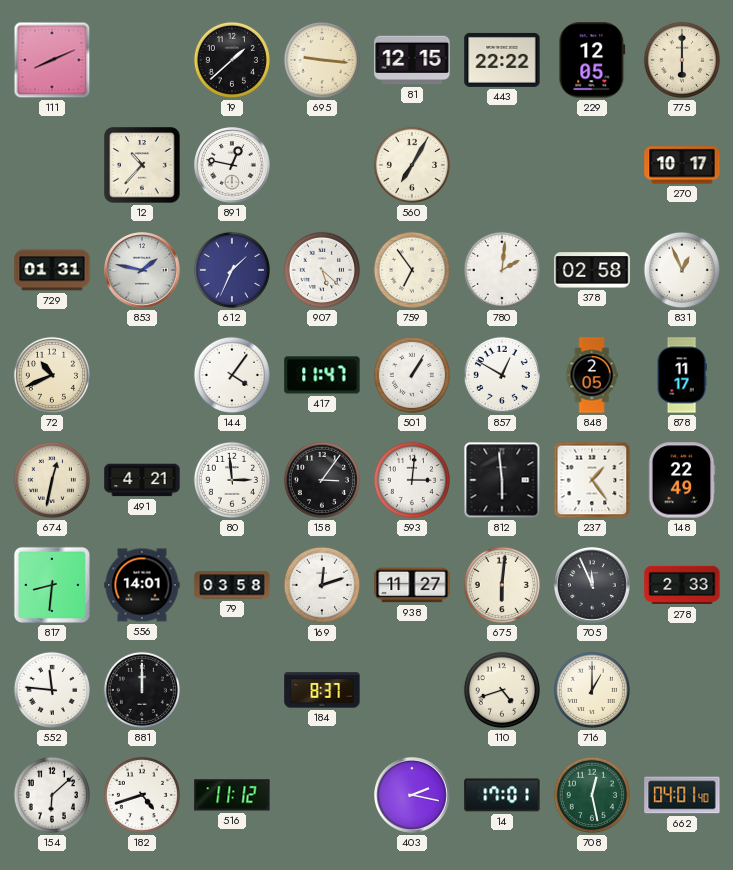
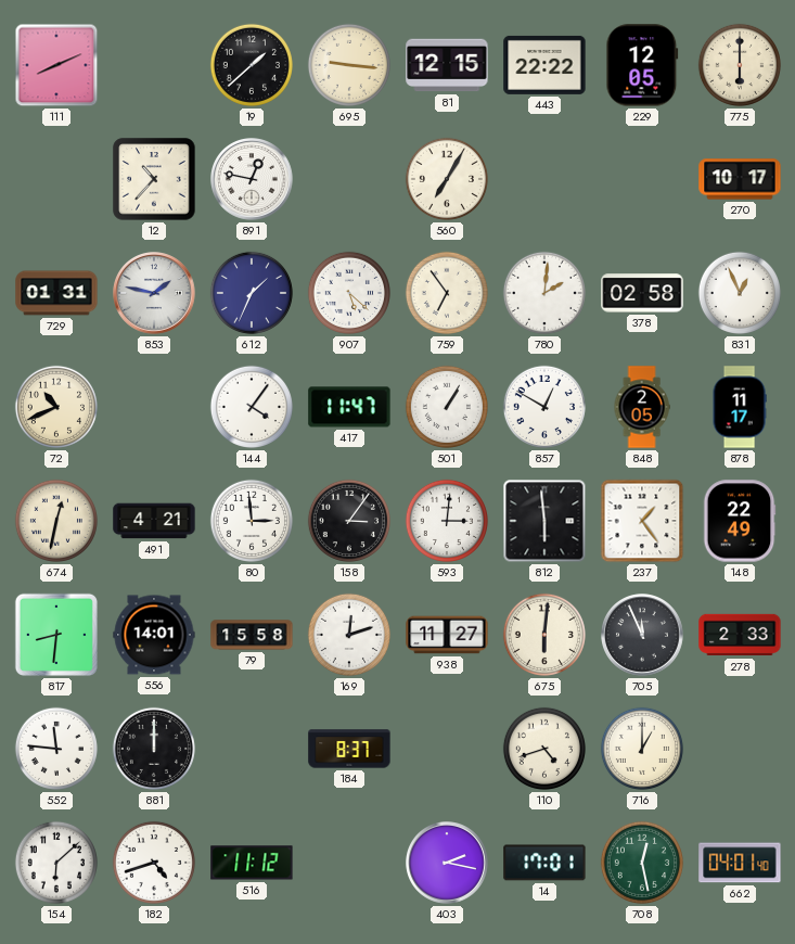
79: 03:58 -> 15:58 (252, 635)
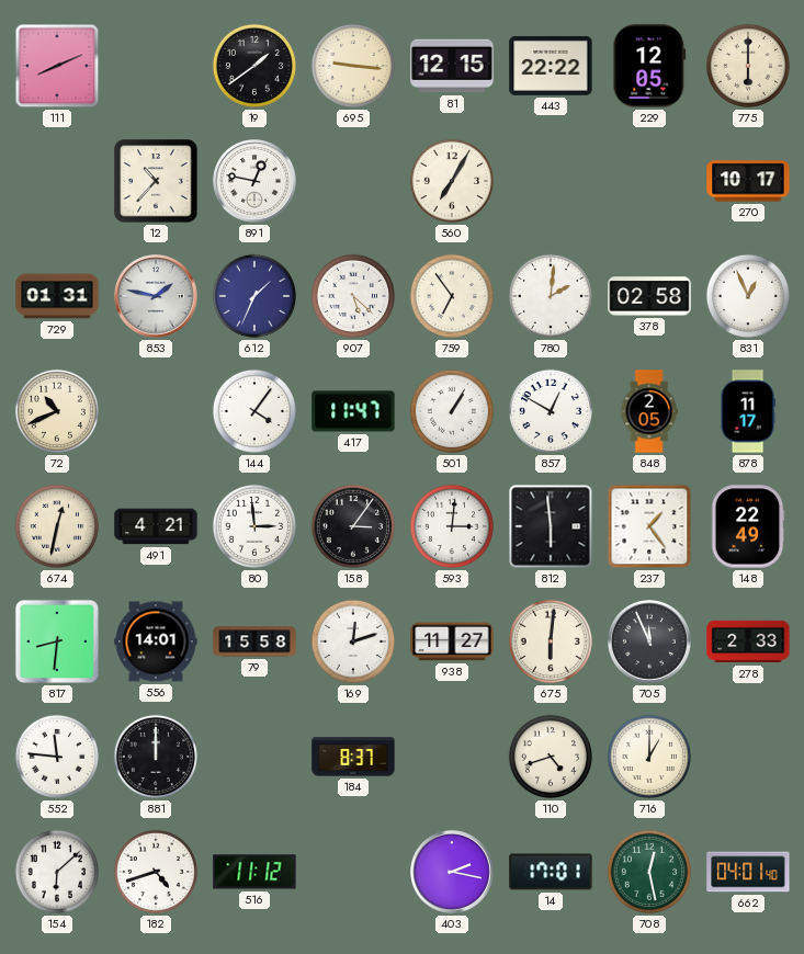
19: 1:38 -> 1:39 (254, 66)
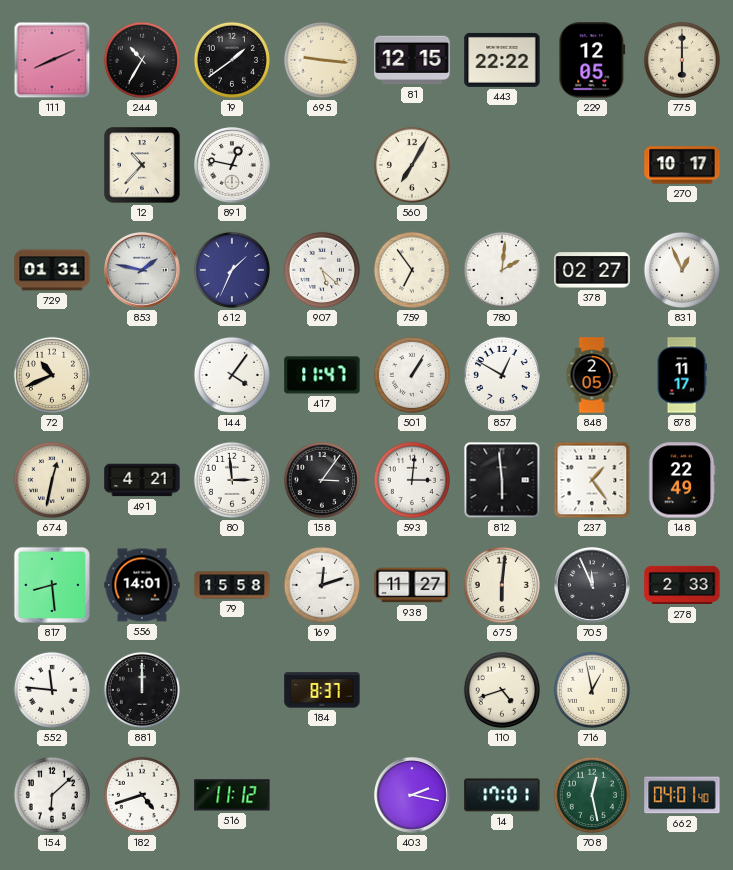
244: none -> 10:35 (142, 60)
378: 02:58 -> 02:27 (592, 270)
817: 8:31 -> 8:29 (52, 585)
716: 1:00 -> 12:58 (592, 690)
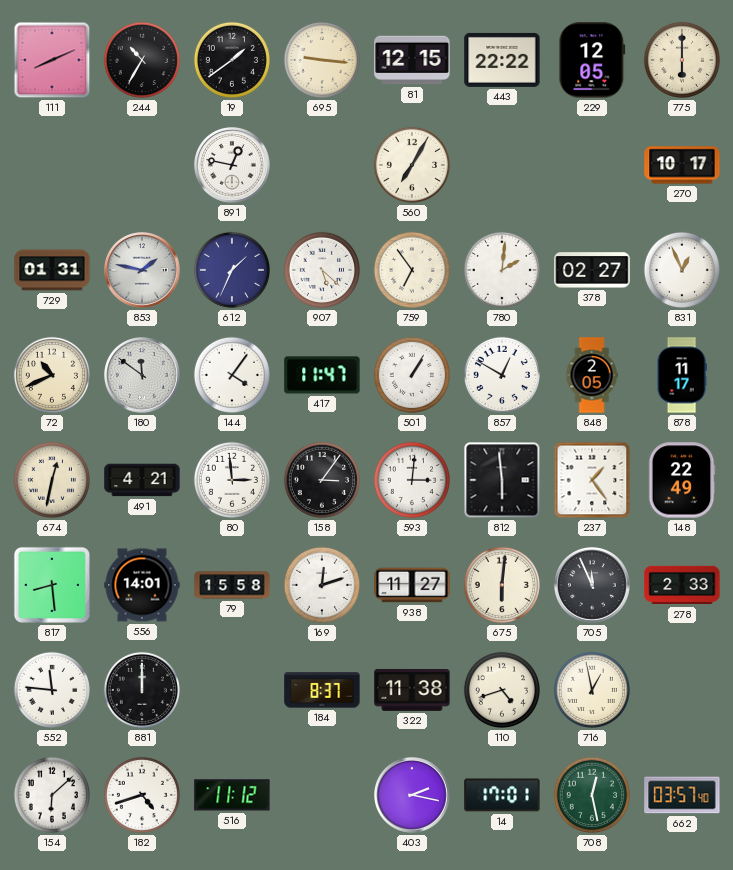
12: 10:37 -> none (142, 165)
180: none -> 11:51 (143, 376)
322: none -> 11:38 (412, 690)
662: 04:01 -> 03:57 (682, 795)
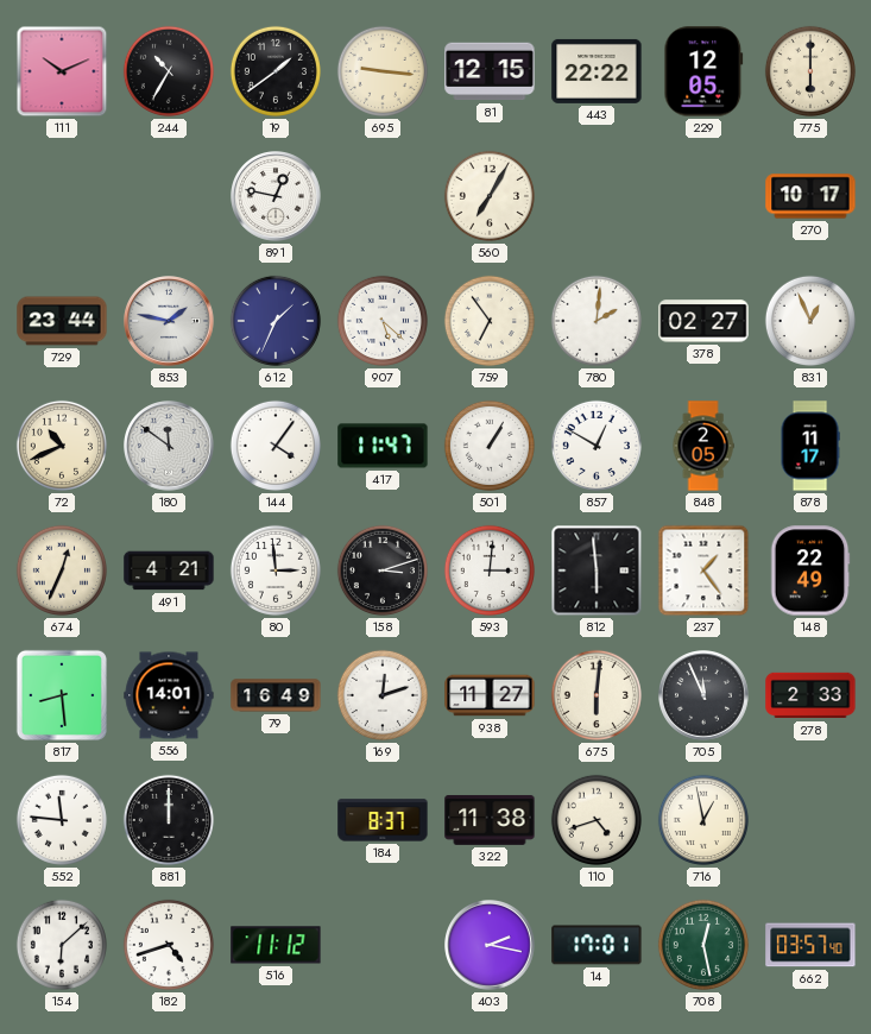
111: 8:11 -> 10:11 (62, 71)
729: 01:31 -> 23:44 (62, 321)
674: 12:32 -> 12:34 (62, 570)
158: 3:06 -> 3:12 (383, 570)
79: 15:58 -> 16:49 (276, 695)
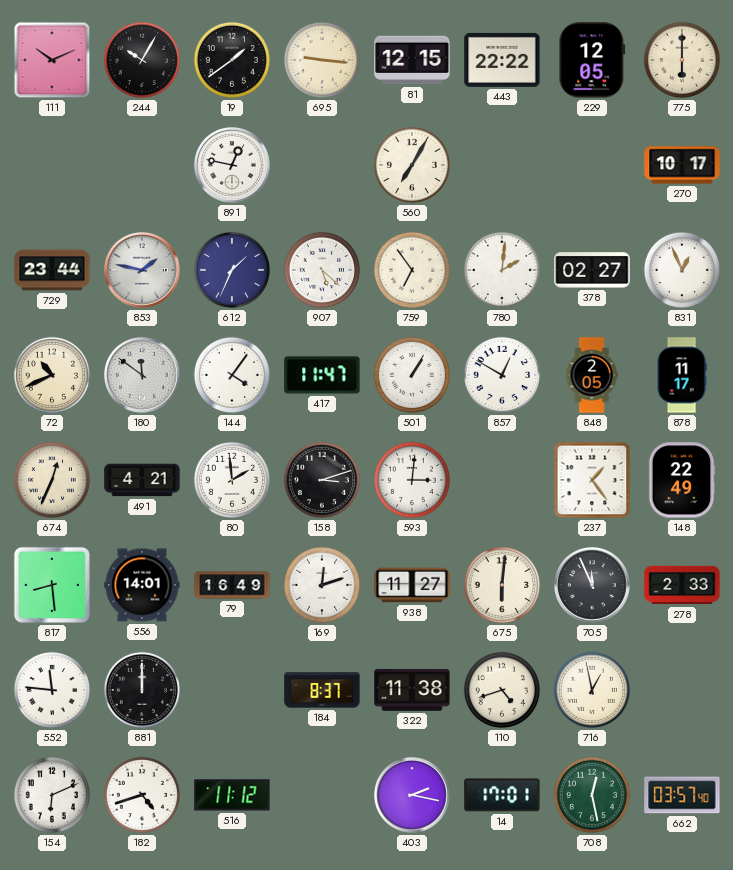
244: 10:35 -> 10:05 (142, 60)
80: 2:59 -> 1:59 (232, 480)
812: 5:59 -> none (597, 570)
154: 6:08 -> 6:11 (52, 795)
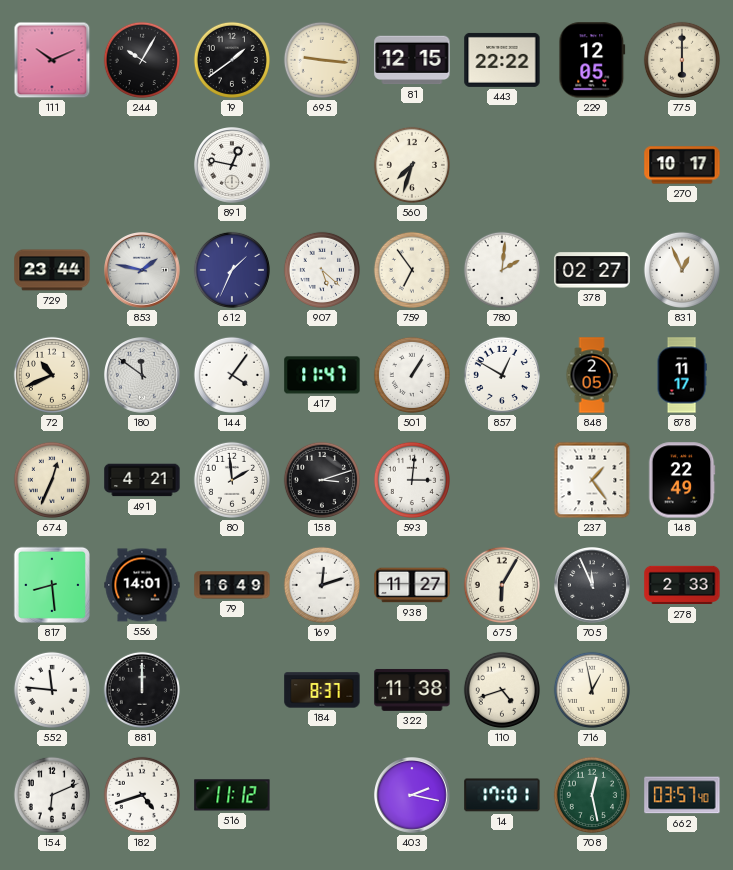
560: 7:05 -> 7:33 (412, 165)
675: 6:01 -> 6:05 (502, 585)
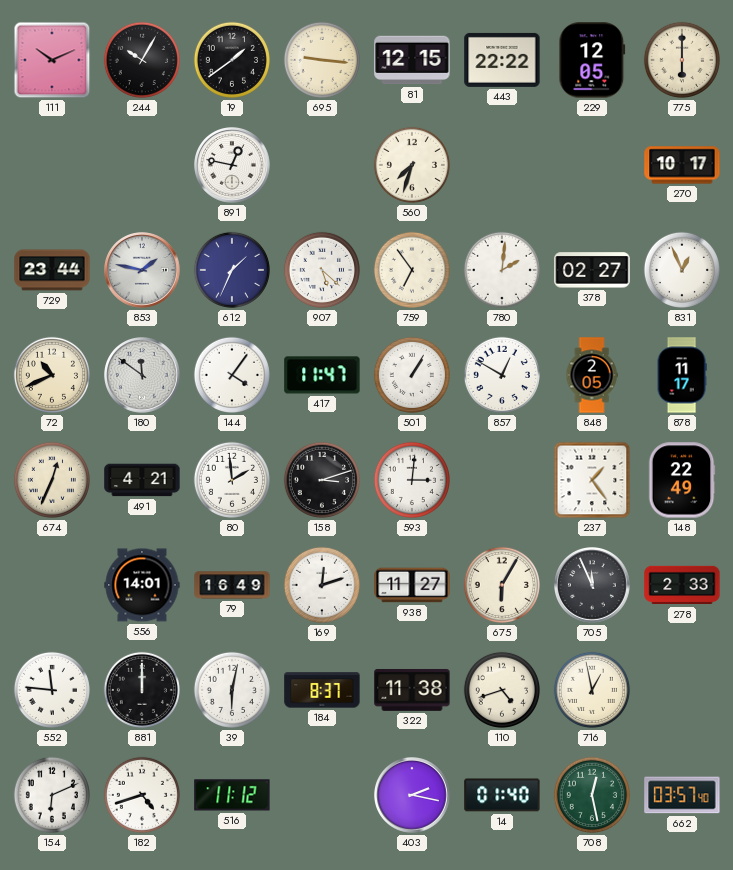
817: 8:29 -> none (52, 585)
39: none -> 6:02 (232, 690)
14: 17:01 -> 01:40 (502, 795)
